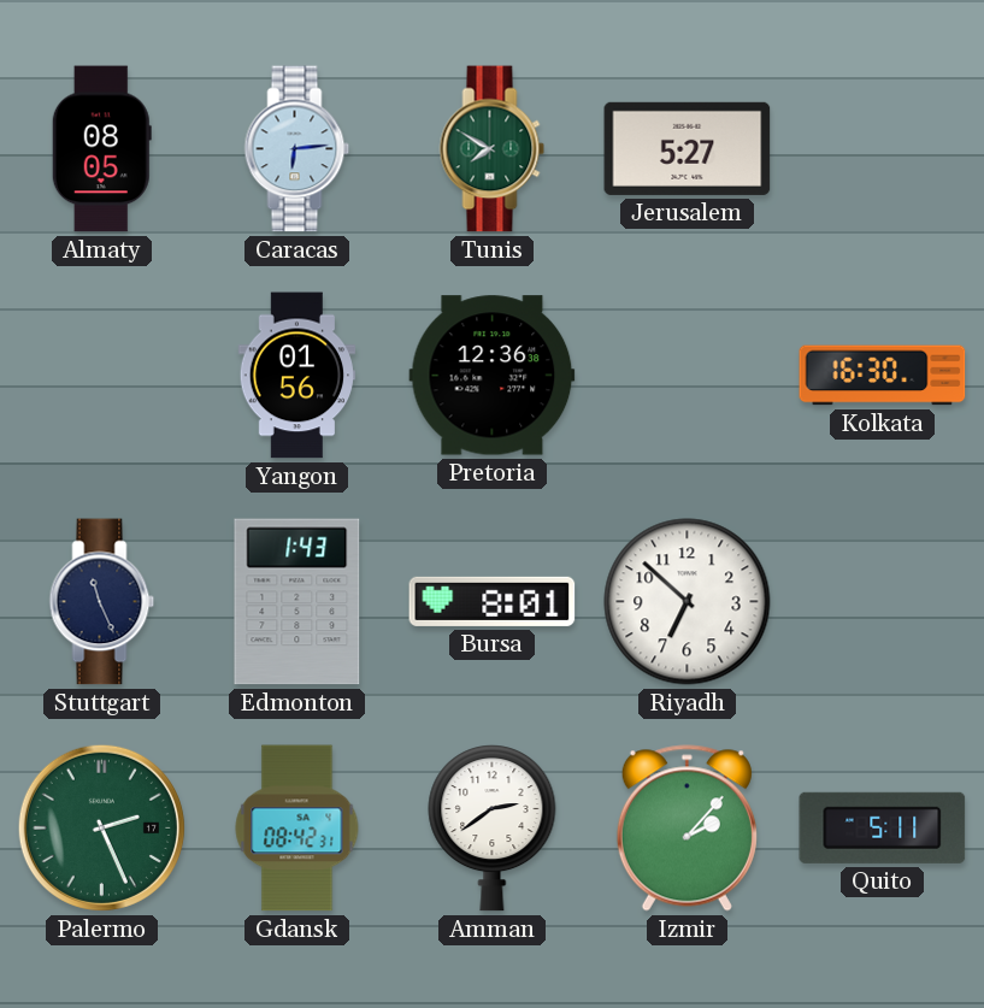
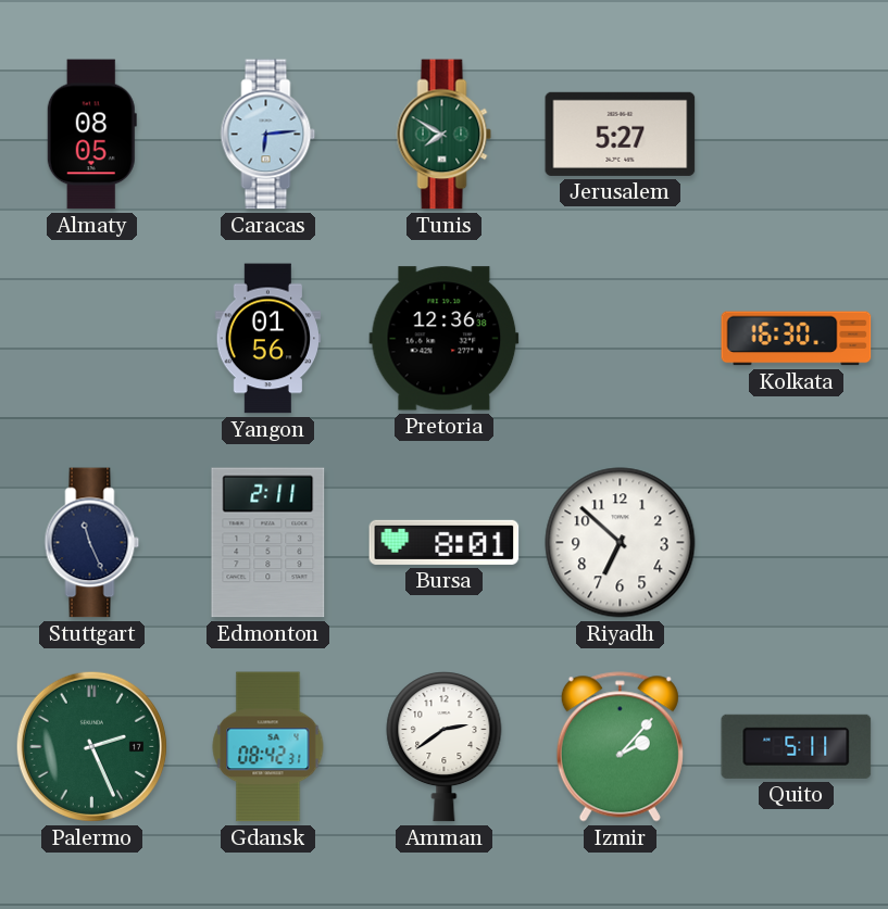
Edmonton: 1:43 -> 2:11 (268, 543)
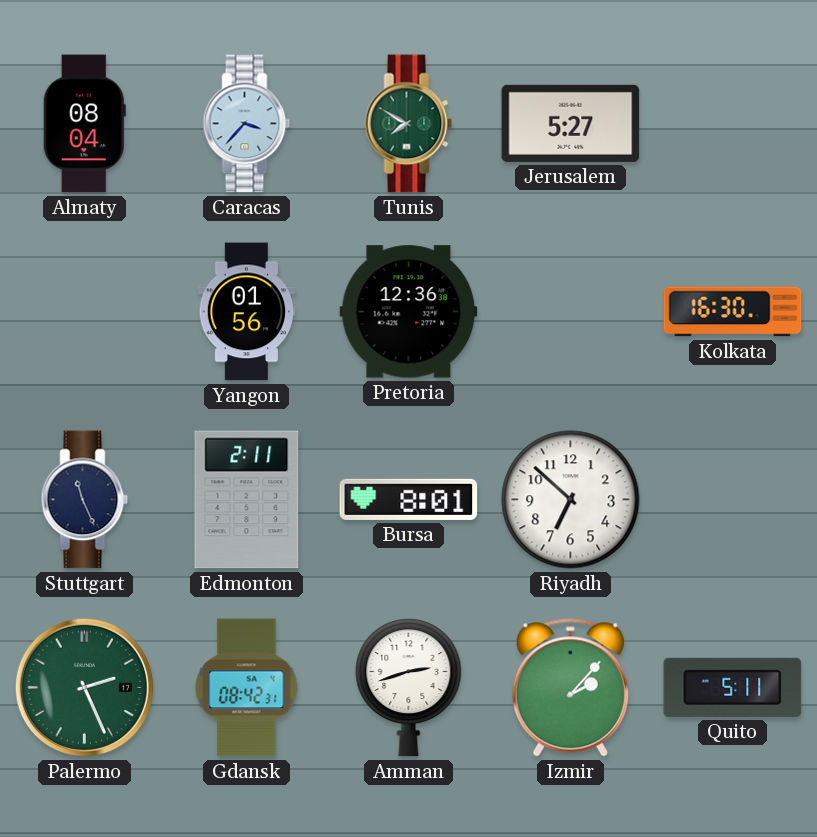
Almaty: 08:05 -> 08:04 (84, 124)
Caracas: 6:14 -> 3:37 (247, 124)
Amman: 2:39 -> 2:42 (409, 688)
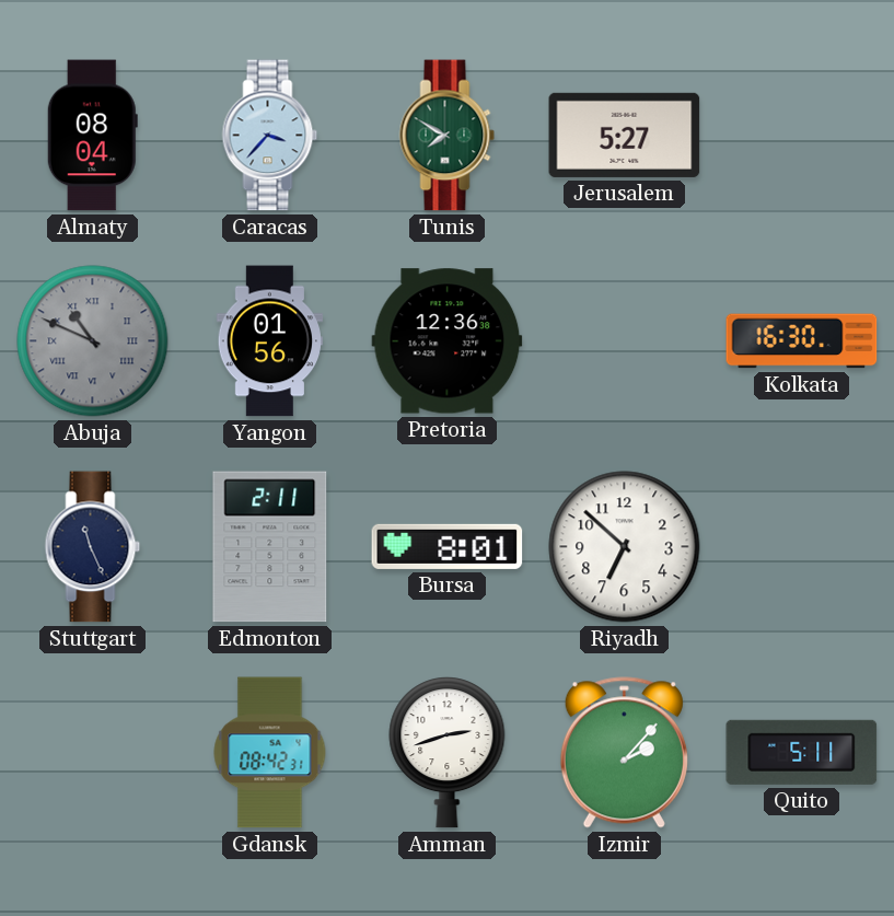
Abuja: none -> 10:49 (93, 341)
Palermo: 2:26 -> none (84, 687)
